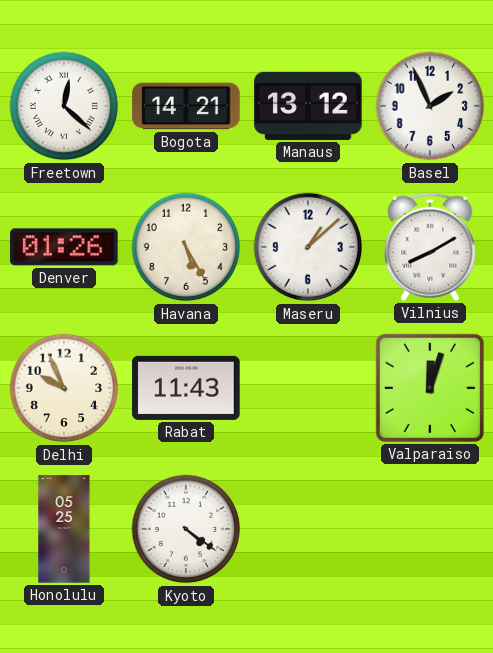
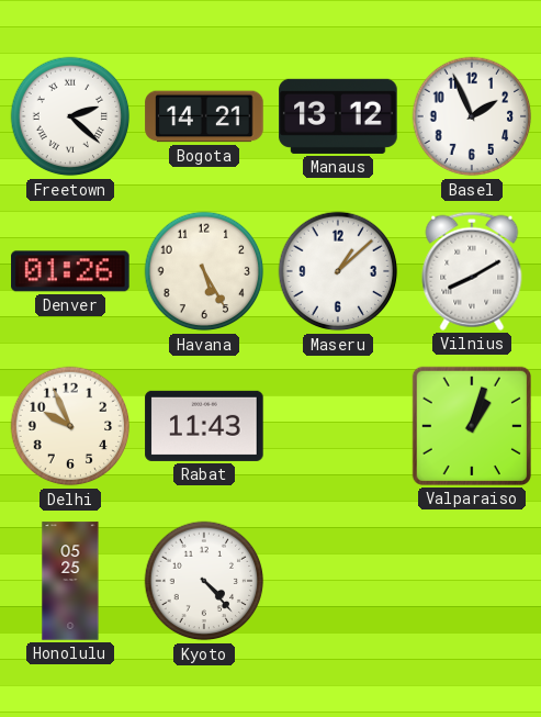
Freetown: 12:22 -> 2:22 (70, 116)
Valparaiso: 12:03 -> 1:03 (472, 426)
Kyoto: 4:21 -> 4:23 (204, 581)
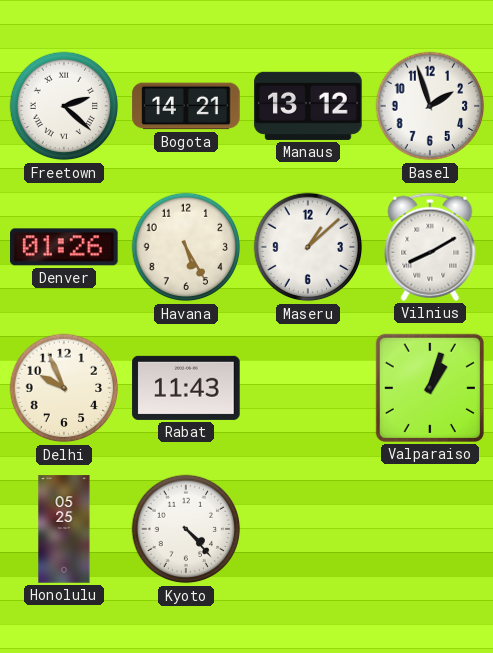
Basel: 1:56 -> 1:57 (430, 106)
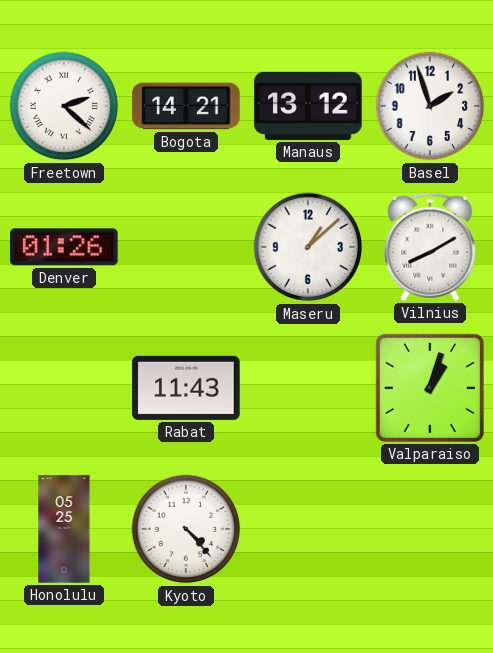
Havana: 5:25 -> none (186, 247)
Delhi: 9:56 -> none (64, 388)
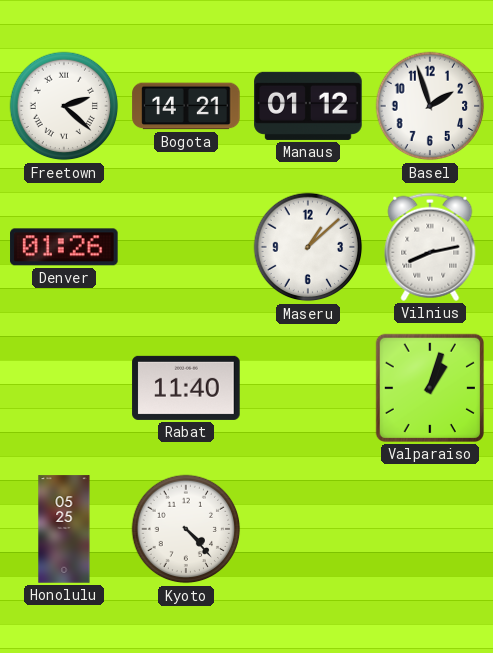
Manaus: 13:12 -> 01:12 (308, 106)
Vilnius: 8:10 -> 8:13 (430, 247)
Rabat: 11:43 -> 11:40 (186, 388)
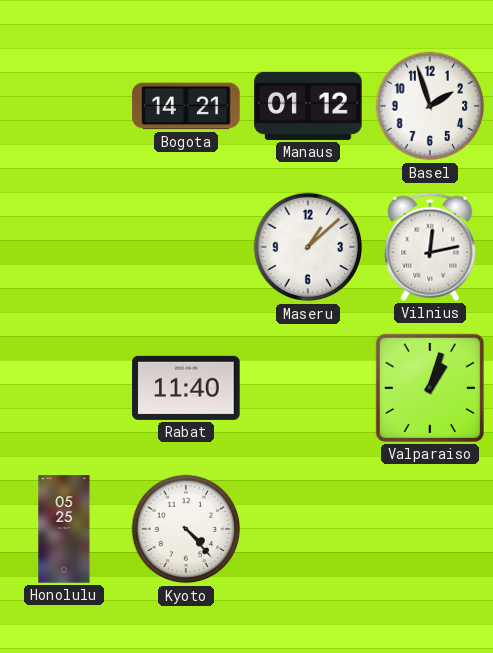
Freetown: 2:22 -> none (64, 106)
Denver: 01:26 -> none (64, 247)
Vilnius: 8:13 -> 12:13 (430, 247)
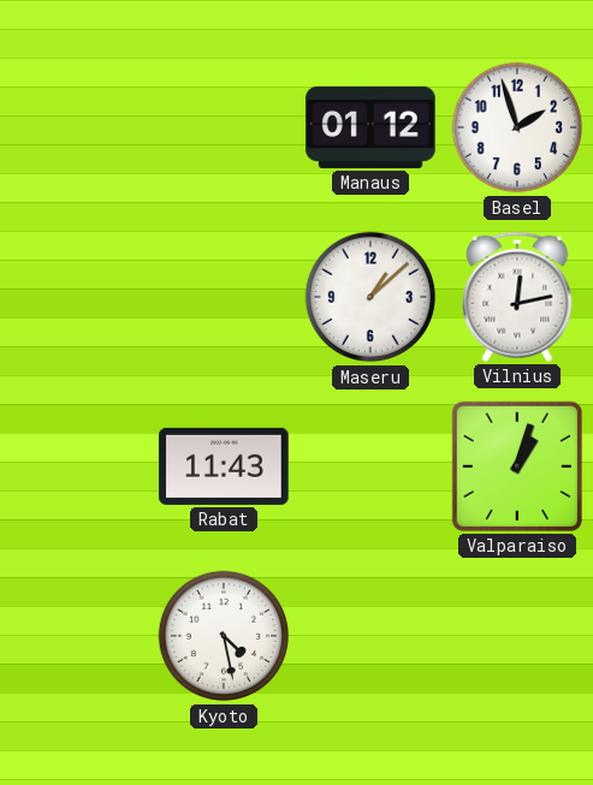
Bogota: 14:21 -> none (186, 106)
Rabat: 11:40 -> 11:43 (224, 466)
Honolulu: 05:25 -> none (64, 529)
Kyoto: 4:23 -> 4:28 (224, 636)
